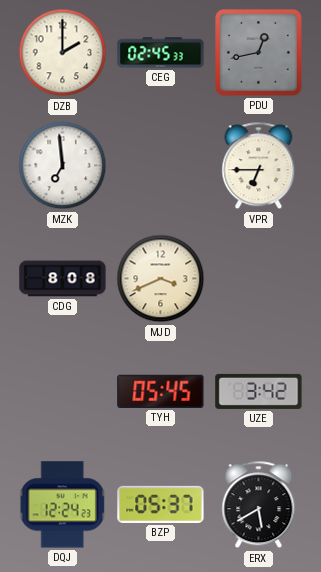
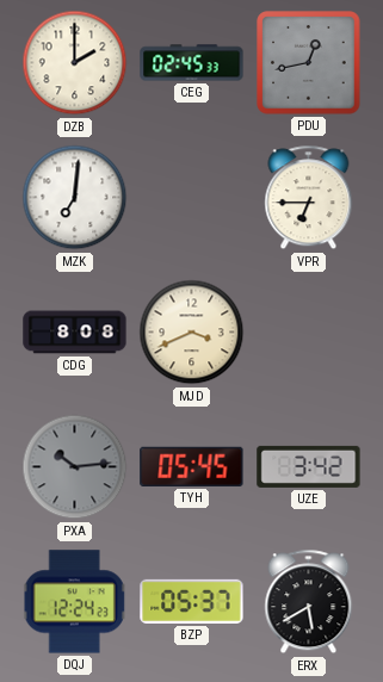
MZK: 6:59 -> 7:01 (75, 198)
PXA: none -> 10:14 (75, 467)
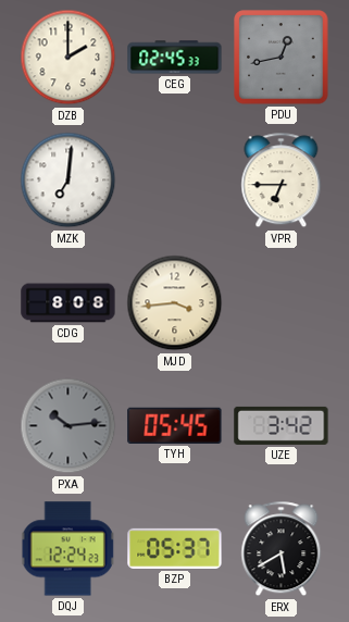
MJD: 3:41 -> 3:44 (175, 303)
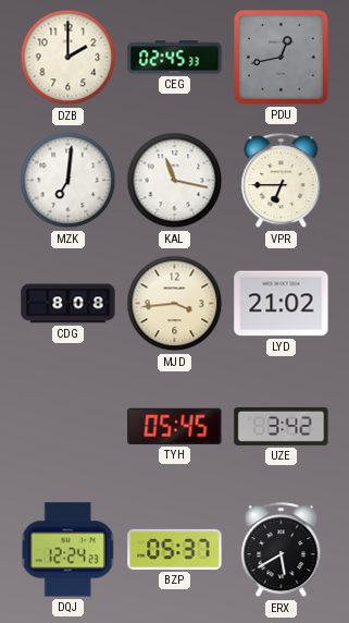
KAL: none -> 11:17 (175, 181)
LYD: none -> 21:02 (282, 304)
PXA: 10:14 -> none (68, 426)
